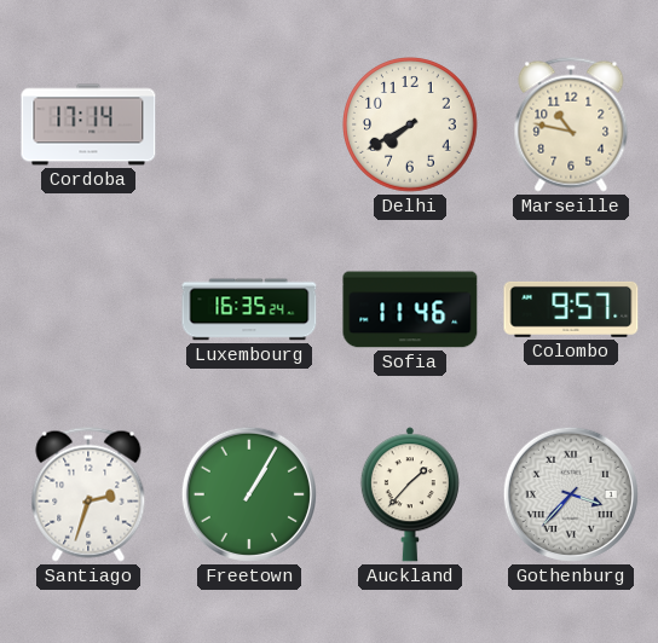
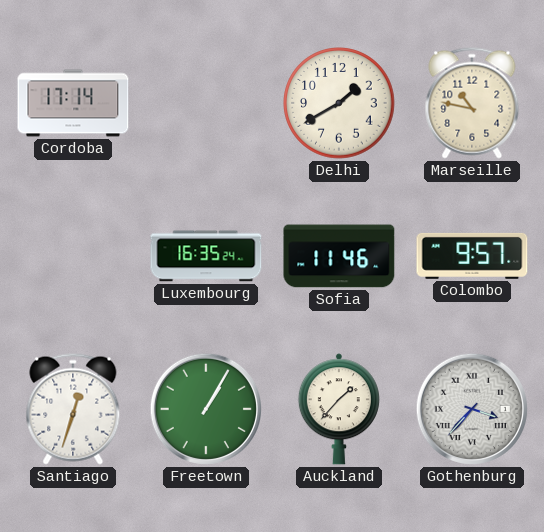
Delhi: 7:40 -> 1:40 (339, 103)
Santiago: 2:33 -> 12:33 (73, 409)
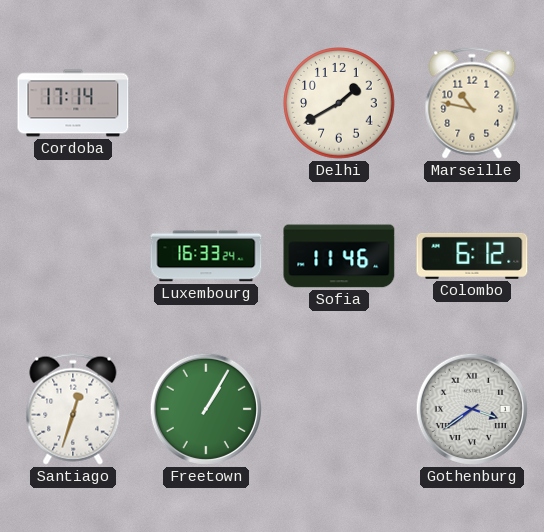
Luxembourg: 16:35 -> 16:33 (206, 256)
Colombo: 9:57 -> 6:12 (472, 256)
Auckland: 1:37 -> none (339, 409)
Gothenburg: 3:37 -> 3:39 (472, 409)
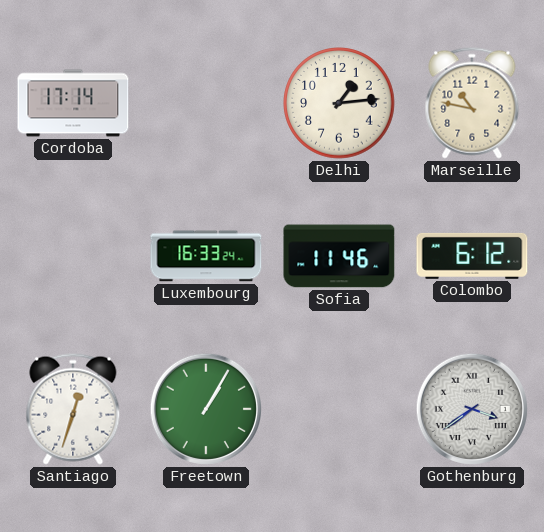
Delhi: 1:40 -> 1:14 (339, 103)
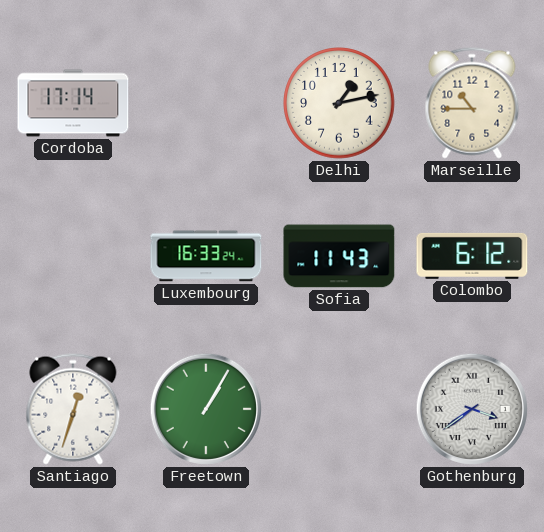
Delhi: 1:14 -> 1:13 (339, 103)
Marseille: 10:47 -> 10:45 (472, 103)
Sofia: 11:46 -> 11:43 (339, 256)
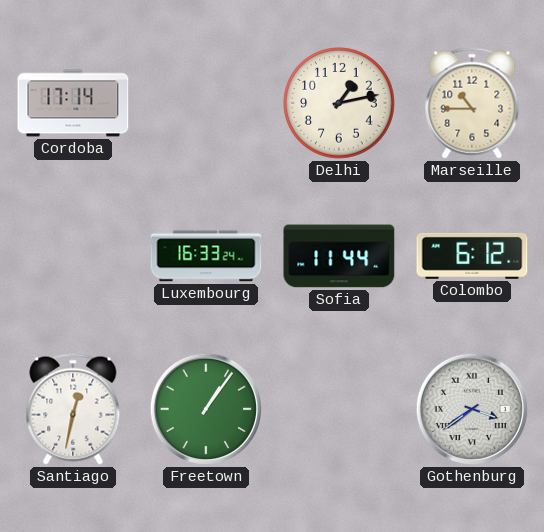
Sofia: 11:43 -> 11:44 (339, 256)
Santiago: 12:33 -> 12:32 (73, 409)
Freetown: 1:05 -> 1:06 (206, 409)
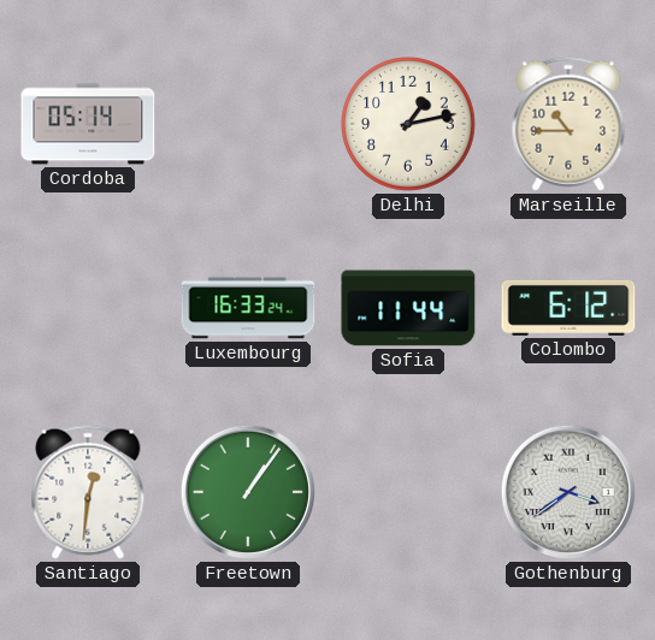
Cordoba: 17:14 -> 05:14 (88, 124)
Santiago: 12:32 -> 12:31 (88, 492)
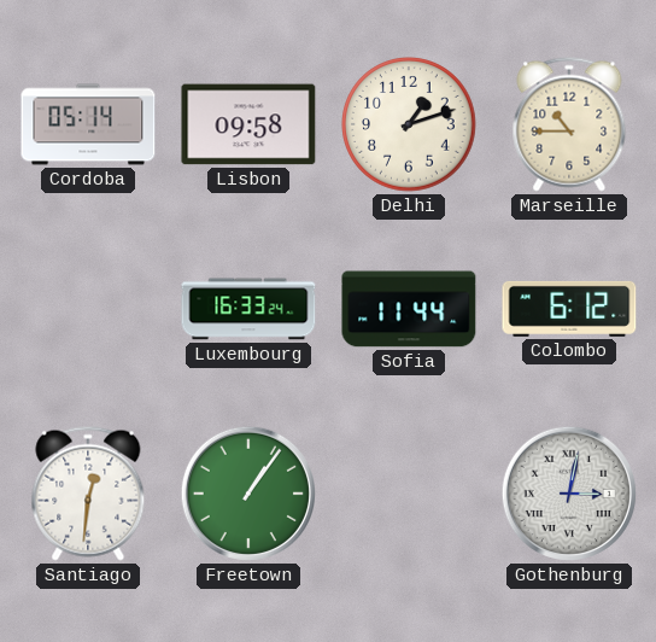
Lisbon: none -> 09:58 (248, 124)
Delhi: 1:13 -> 1:12 (409, 124)
Gothenburg: 3:39 -> 3:02 (569, 494)
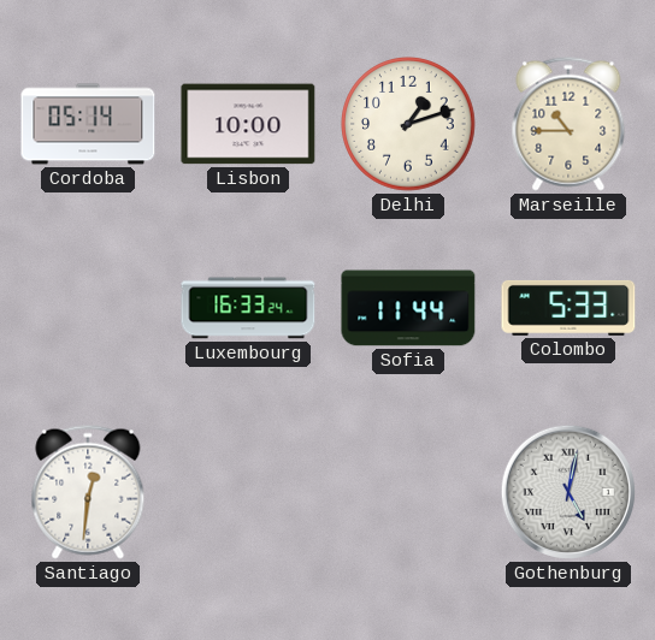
Lisbon: 09:58 -> 10:00 (248, 124)
Colombo: 6:12 -> 5:33 (568, 308)
Freetown: 1:06 -> none (248, 494)
Gothenburg: 3:02 -> 5:02 (568, 492)
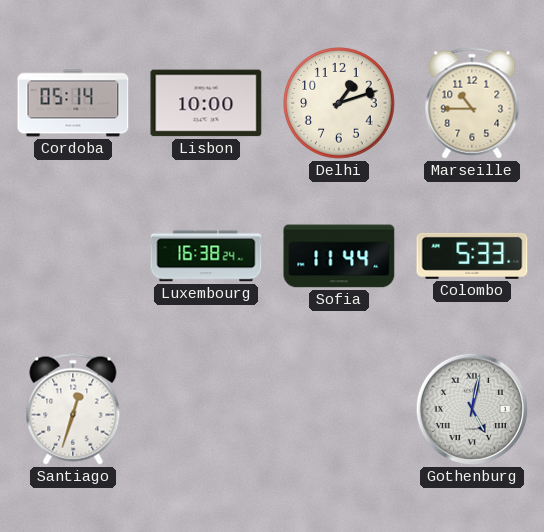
Luxembourg: 16:33 -> 16:38 (206, 256)
Santiago: 12:31 -> 12:33 (73, 409)
